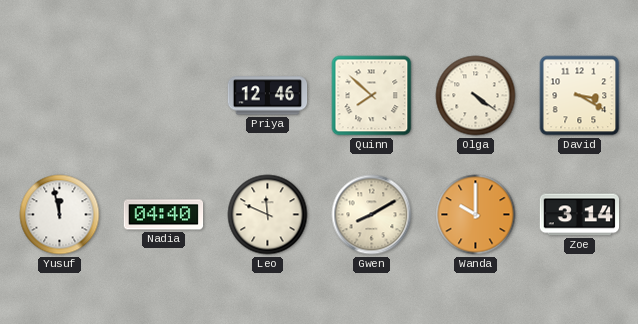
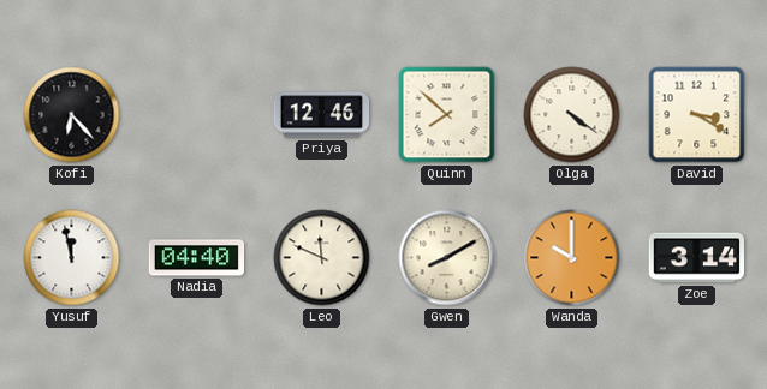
Kofi: none -> 6:23 (72, 115)
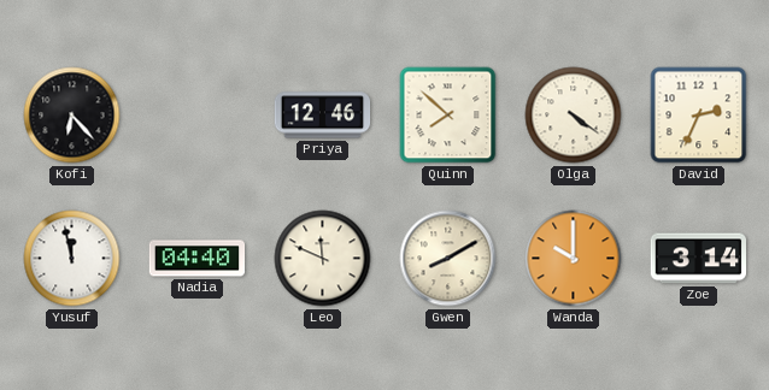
David: 3:20 -> 2:34 (699, 116)
